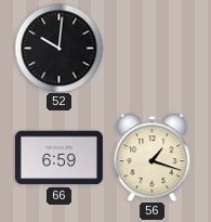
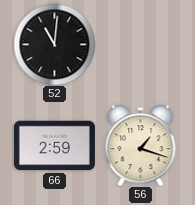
52: 10:01 -> 11:01 (54, 44)
66: 6:59 -> 2:59 (54, 146)
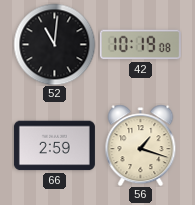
42: none -> 10:19 (140, 45)
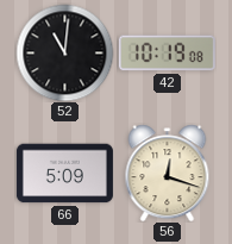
66: 2:59 -> 5:09 (64, 174)
56: 1:18 -> 12:18 (168, 173)
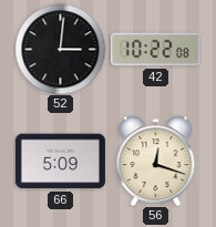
52: 11:01 -> 3:01 (60, 49)
42: 10:19 -> 10:22 (155, 50)
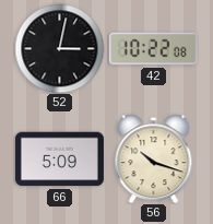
52: 3:01 -> 3:02 (59, 48)
56: 12:18 -> 10:18 (154, 158)
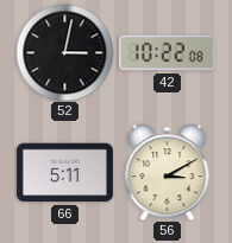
66: 5:09 -> 5:11 (64, 173)
56: 10:18 -> 3:10 (168, 172)
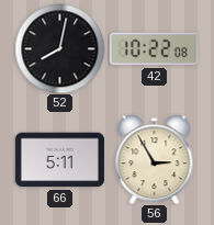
52: 3:02 -> 8:02 (59, 48)
56: 3:10 -> 2:55 (155, 159)
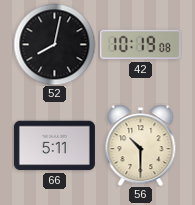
42: 10:22 -> 10:19 (140, 45)
56: 2:55 -> 10:30 (141, 145)
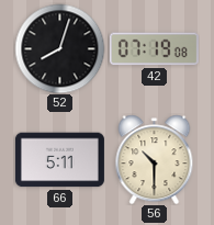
52: 8:02 -> 8:03 (59, 48)
42: 10:19 -> 07:19 (154, 49)
